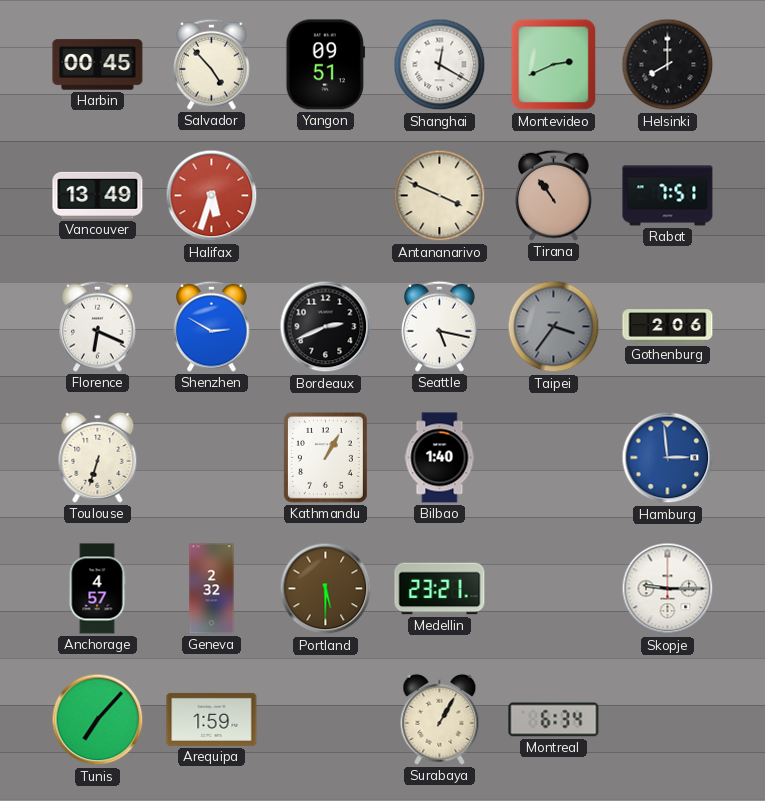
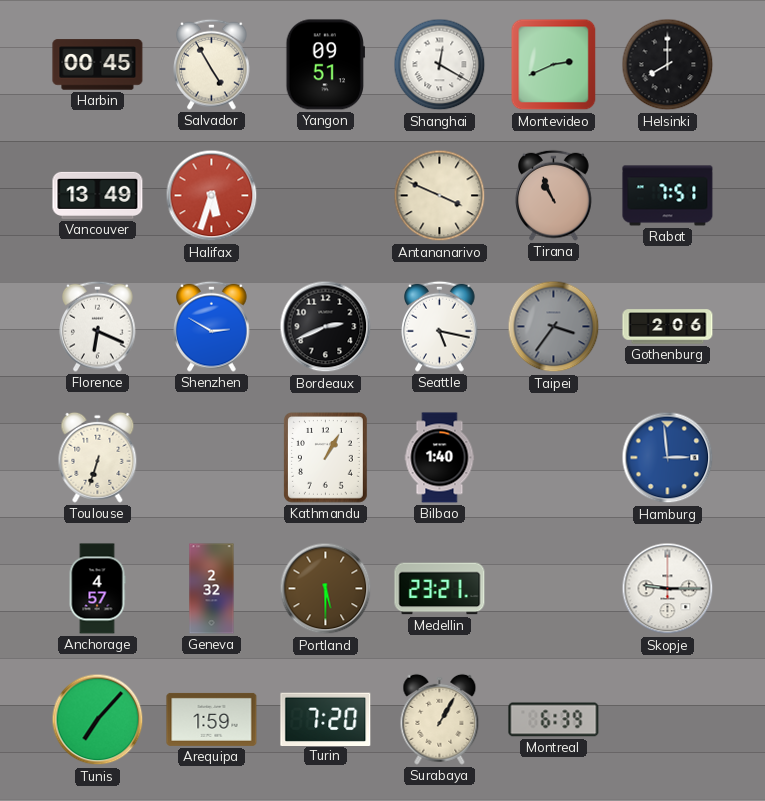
Salvador: 4:53 -> 4:55 (212, 64)
Tirana: 10:54 -> 10:56 (554, 195)
Turin: none -> 7:20 (326, 719)
Montreal: 6:34 -> 6:39 (554, 720)
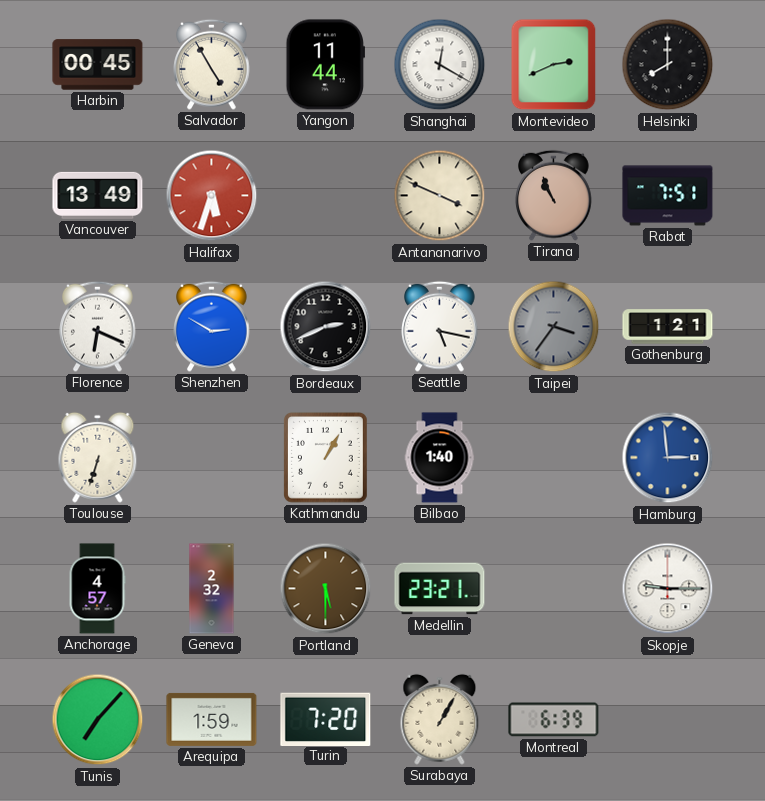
Yangon: 09:51 -> 11:44 (325, 65)
Gothenburg: 2:06 -> 1:21 (668, 327)
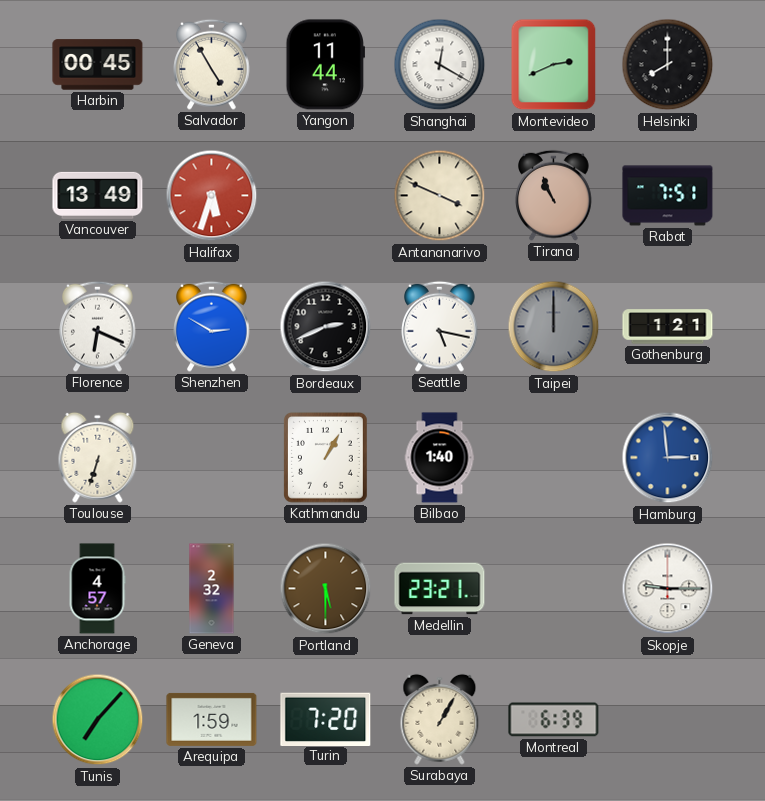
Taipei: 3:36 -> 12:00 (554, 327)
